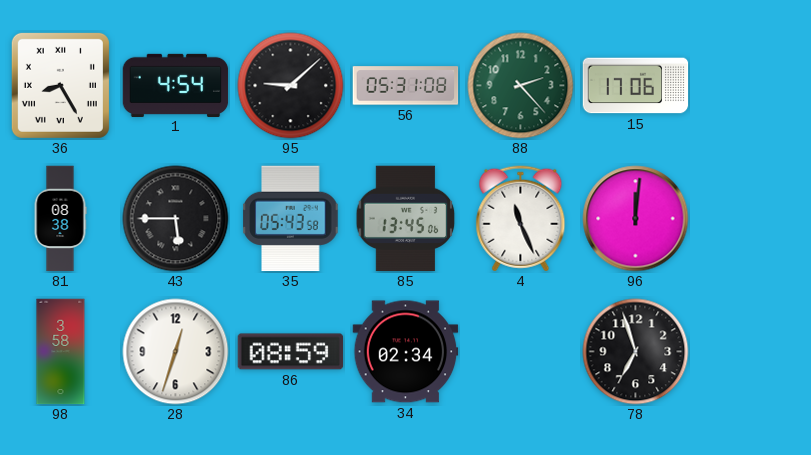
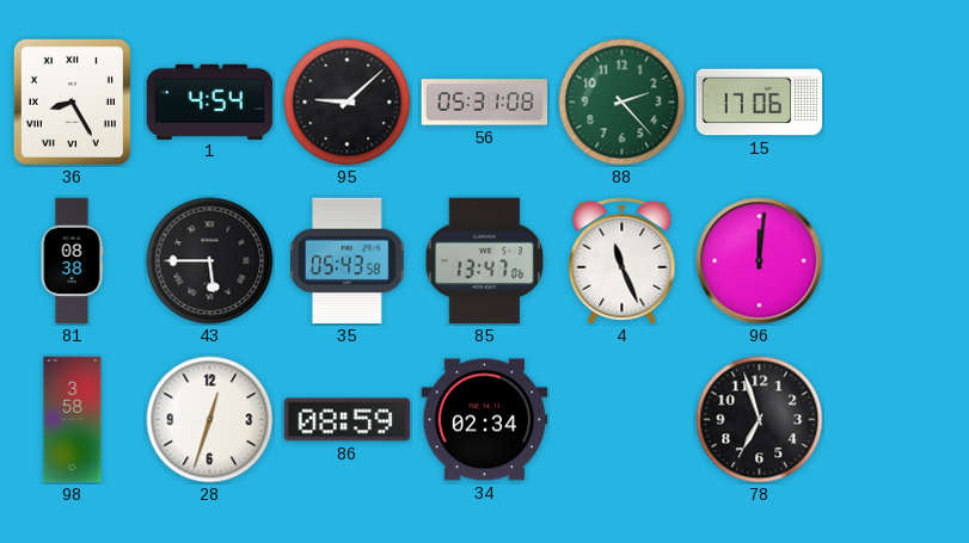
85: 13:45 -> 13:47 (485, 261)
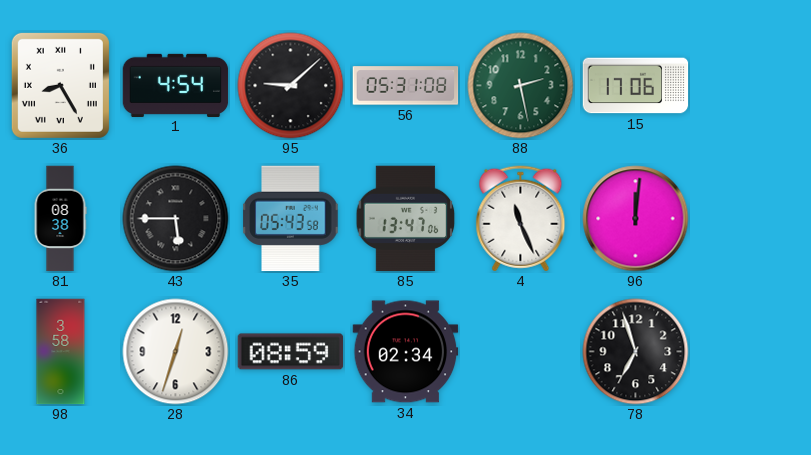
88: 2:23 -> 2:28 (521, 86)
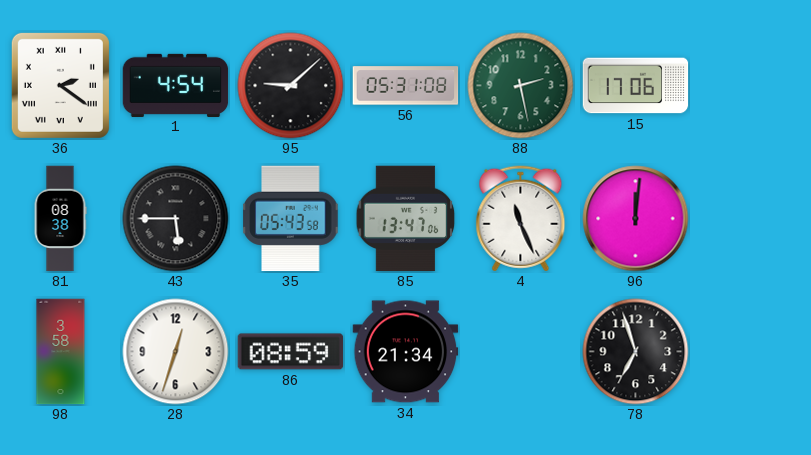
36: 8:25 -> 2:21 (60, 85)
34: 02:34 -> 21:34 (406, 352)
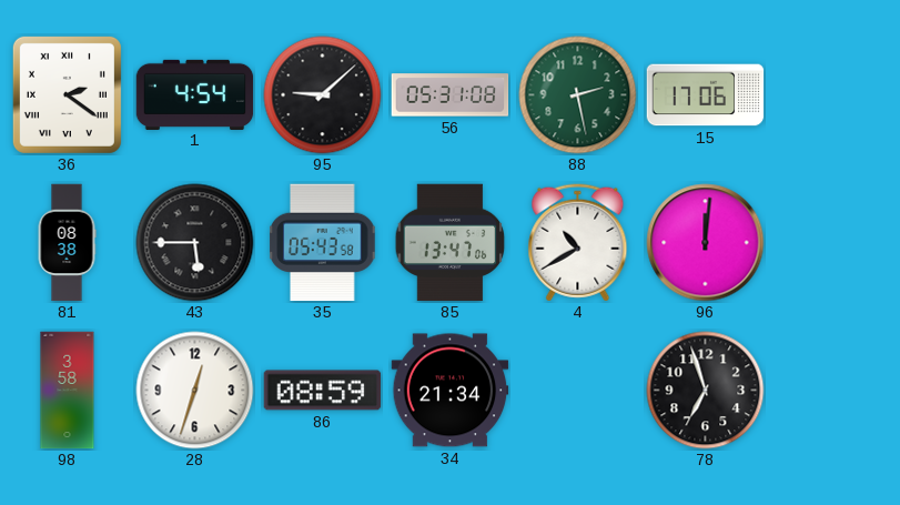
4: 11:26 -> 10:40 (578, 243)
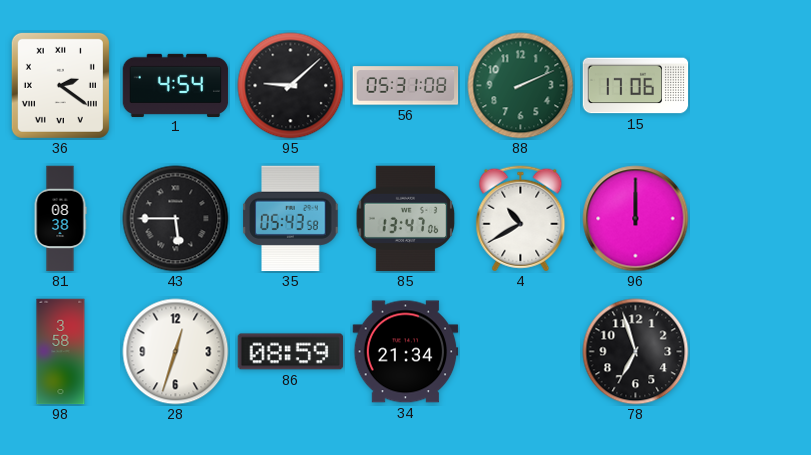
88: 2:28 -> 2:11 (521, 86)
96: 12:01 -> 12:00 (636, 219)
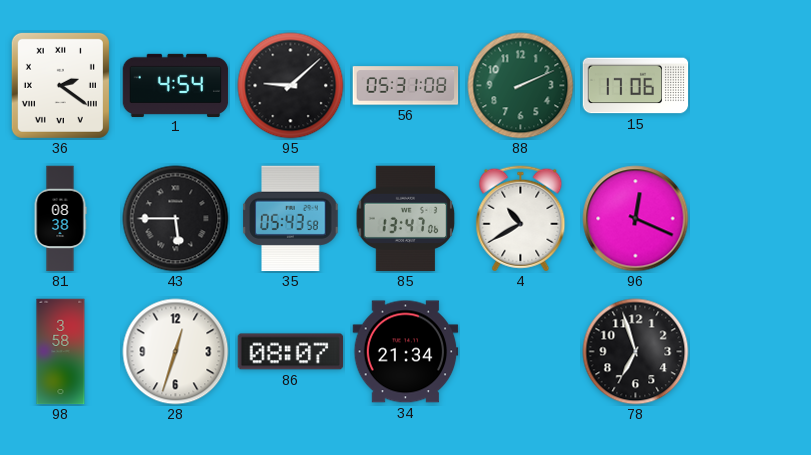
96: 12:00 -> 12:19 (636, 219)
86: 08:59 -> 08:07 (291, 352)
